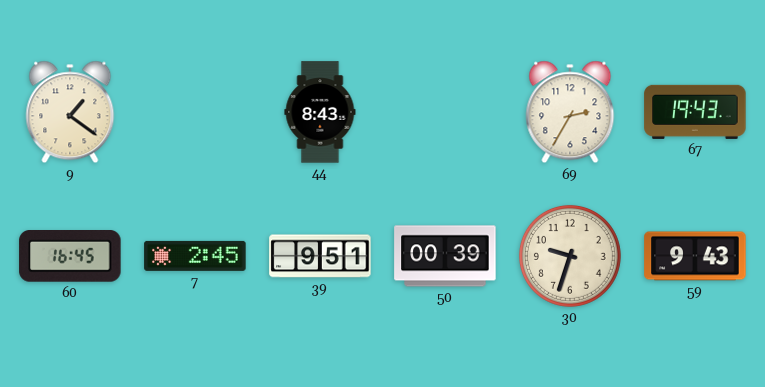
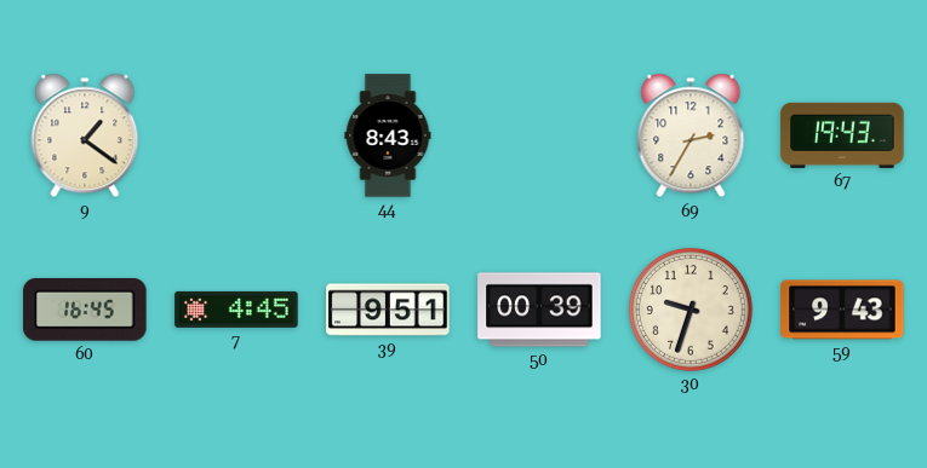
7: 2:45 -> 4:45 (236, 310)
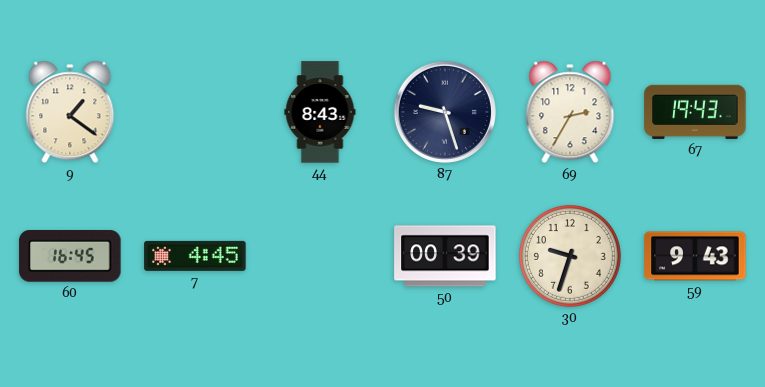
87: none -> 9:27 (445, 112)
39: 9:51 -> none (388, 310)
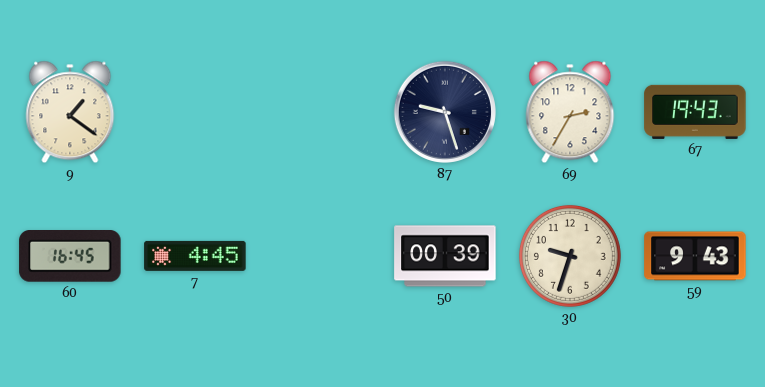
44: 8:43 -> none (320, 112)
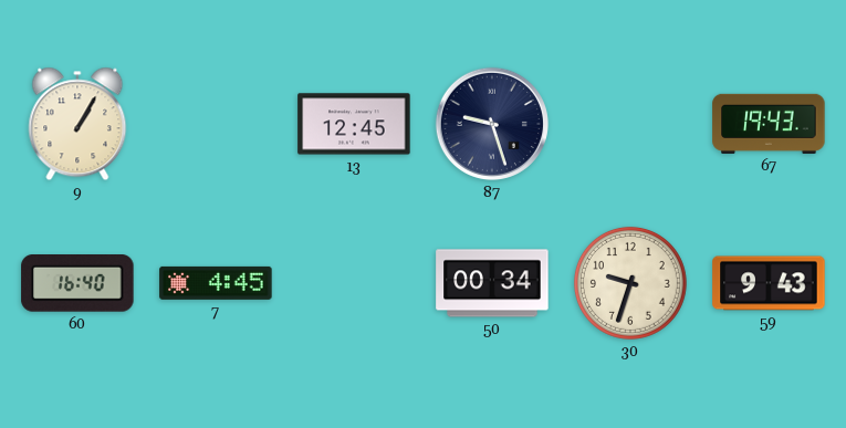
9: 1:21 -> 1:05 (77, 124)
13: none -> 12:45 (354, 124)
69: 2:35 -> none (570, 112)
60: 16:45 -> 16:40 (77, 284)
50: 00:39 -> 00:34 (492, 283)
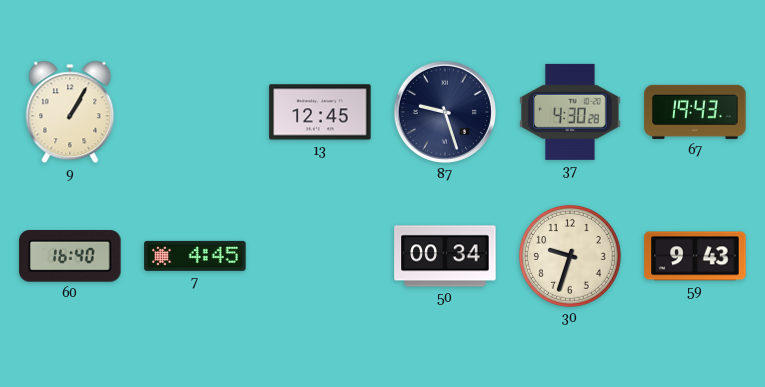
37: none -> 4:30 (570, 112)
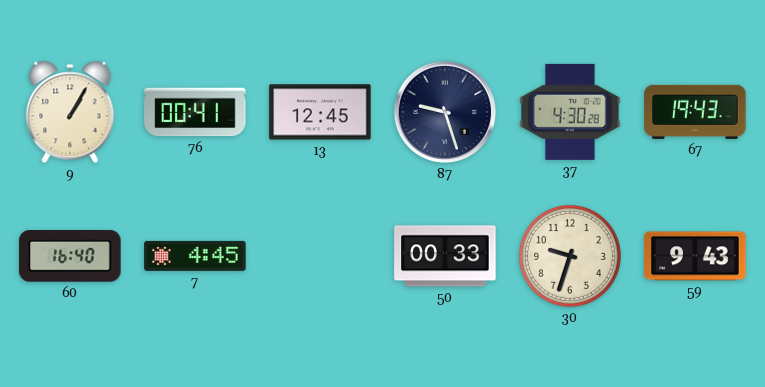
76: none -> 00:41 (195, 112)
50: 00:34 -> 00:33 (445, 256)
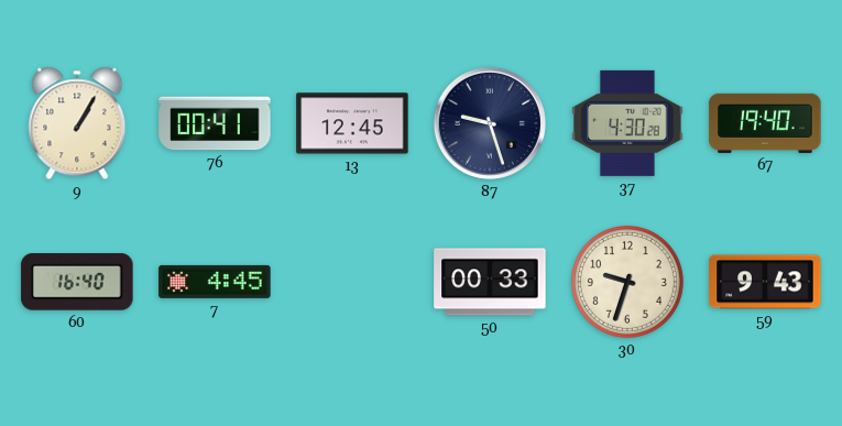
67: 19:43 -> 19:40 (765, 123)
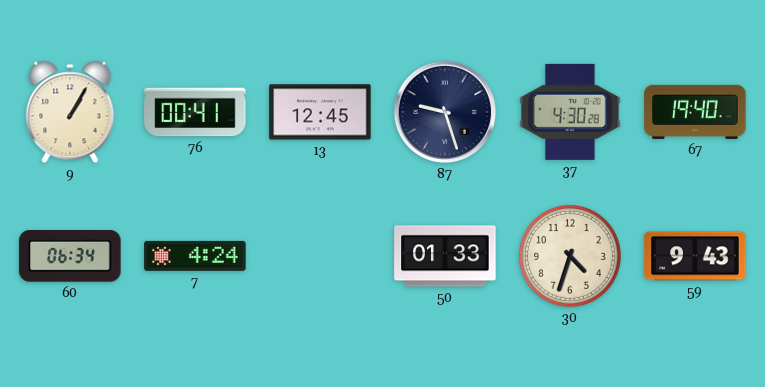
60: 16:40 -> 06:34 (70, 257)
7: 4:45 -> 4:24 (195, 256)
50: 00:33 -> 01:33 (445, 256)
30: 9:33 -> 4:33 (570, 256)
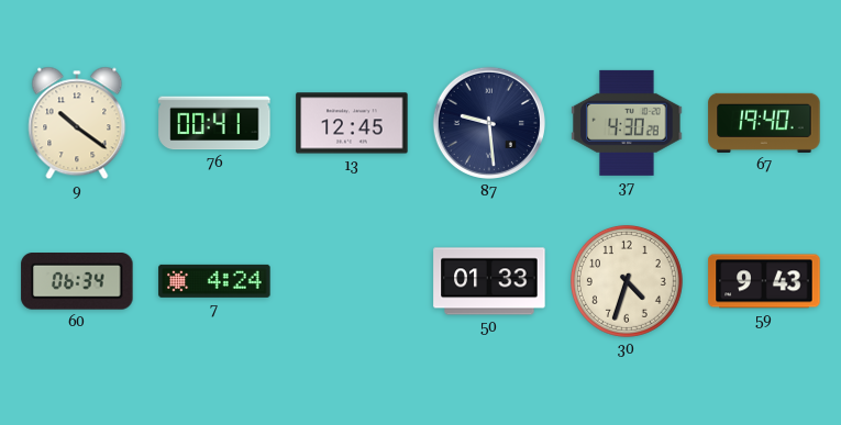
9: 1:05 -> 10:21 (77, 123)
87: 9:27 -> 9:29 (489, 123)
